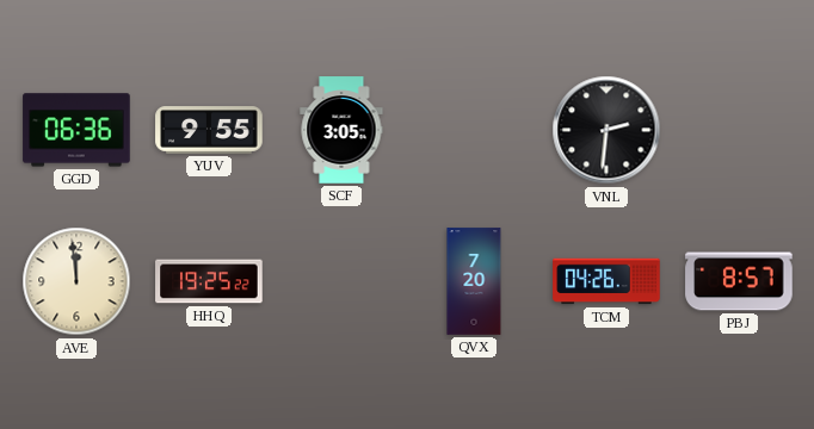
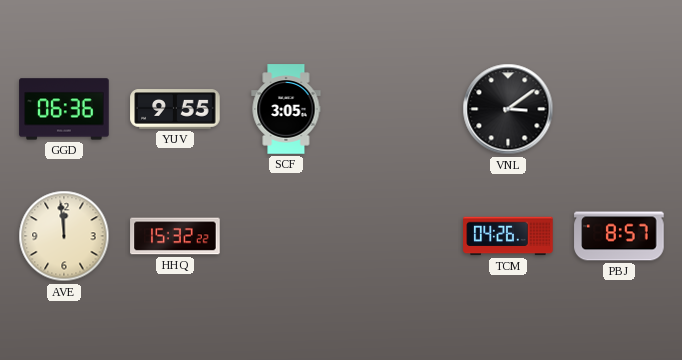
VNL: 2:31 -> 3:09 (508, 109)
HHQ: 19:25 -> 15:32 (175, 236)
QVX: 7:20 -> none (474, 281)
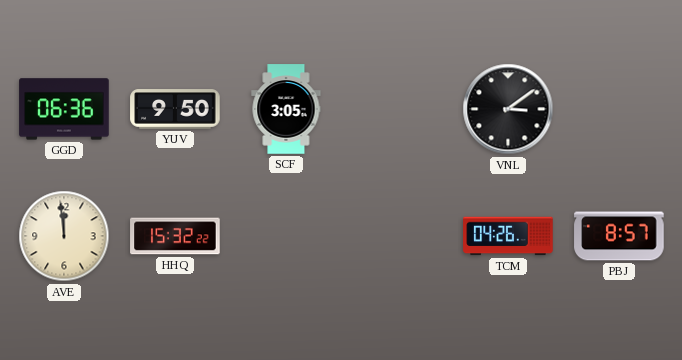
YUV: 9:55 -> 9:50 (175, 109)
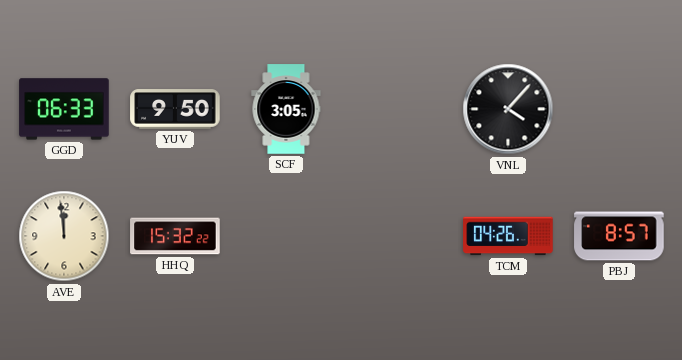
GGD: 06:36 -> 06:33 (64, 109)
VNL: 3:09 -> 4:07 (508, 109)
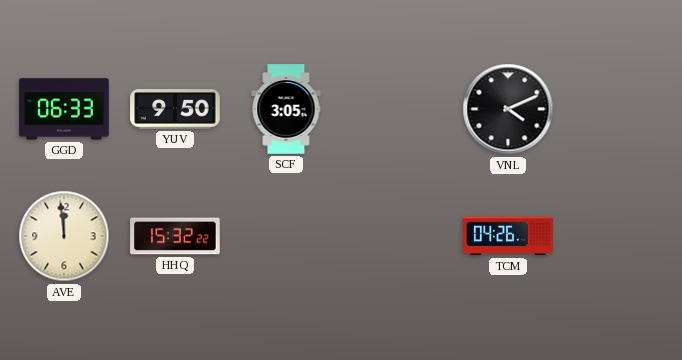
VNL: 4:07 -> 4:11 (508, 109)
PBJ: 8:57 -> none (619, 236)
